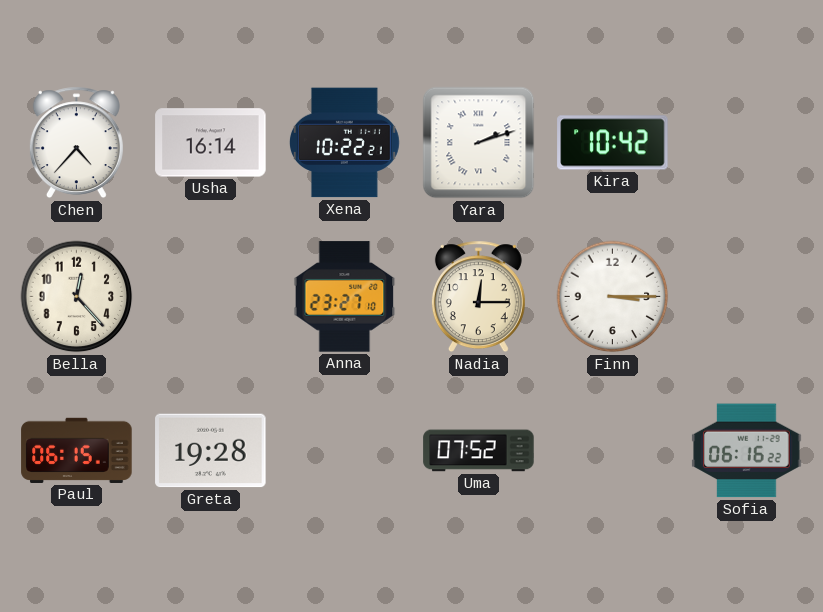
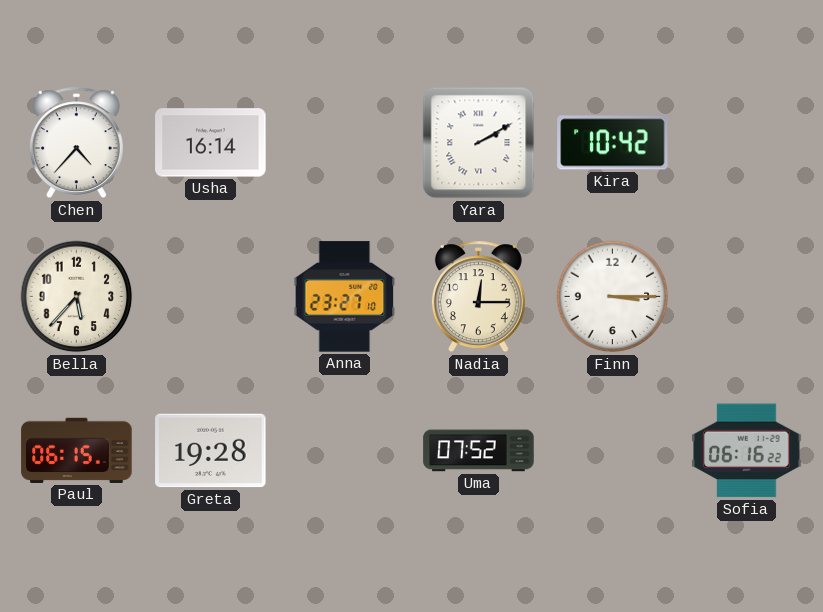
Xena: 10:22 -> none (344, 143)
Yara: 2:12 -> 2:10 (479, 143)
Bella: 12:23 -> 5:37 (77, 297)
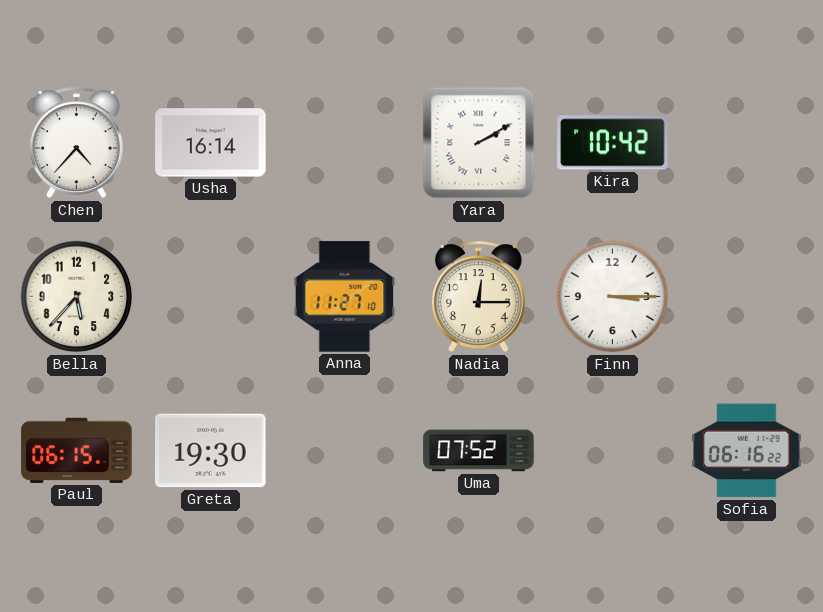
Anna: 23:27 -> 11:27 (345, 297)
Greta: 19:28 -> 19:30 (211, 451)
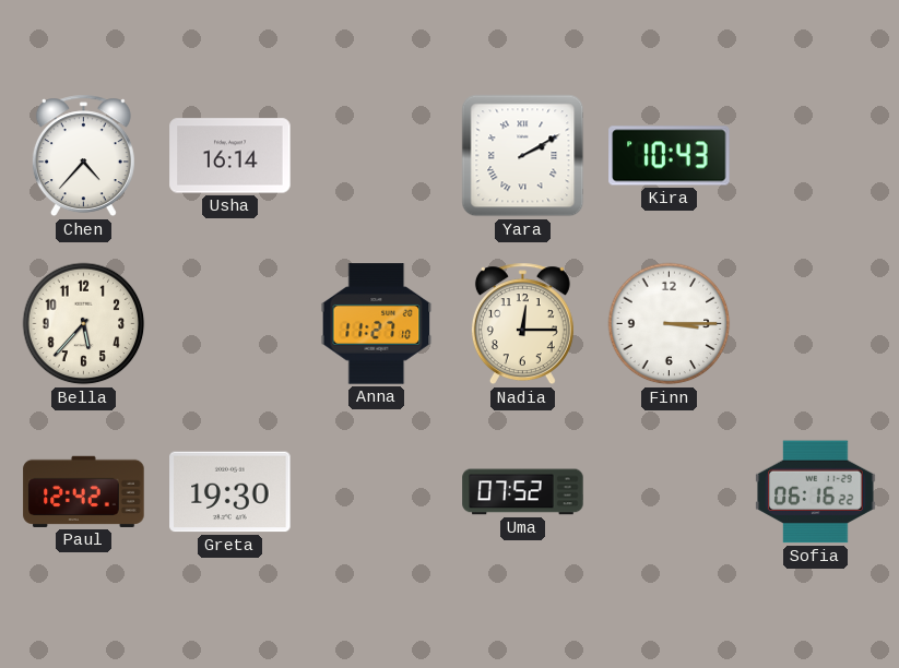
Kira: 10:42 -> 10:43 (670, 156)
Paul: 06:15 -> 12:42 (84, 491)
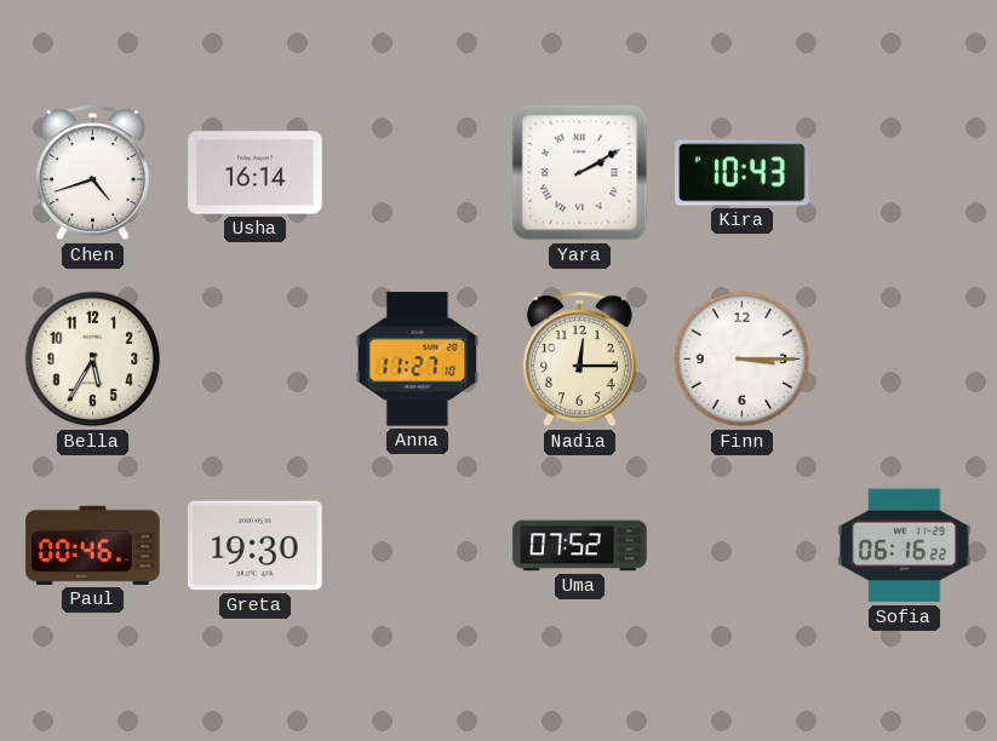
Chen: 4:37 -> 4:42 (92, 173)
Bella: 5:37 -> 5:35 (93, 360)
Paul: 12:42 -> 00:46 (93, 545)
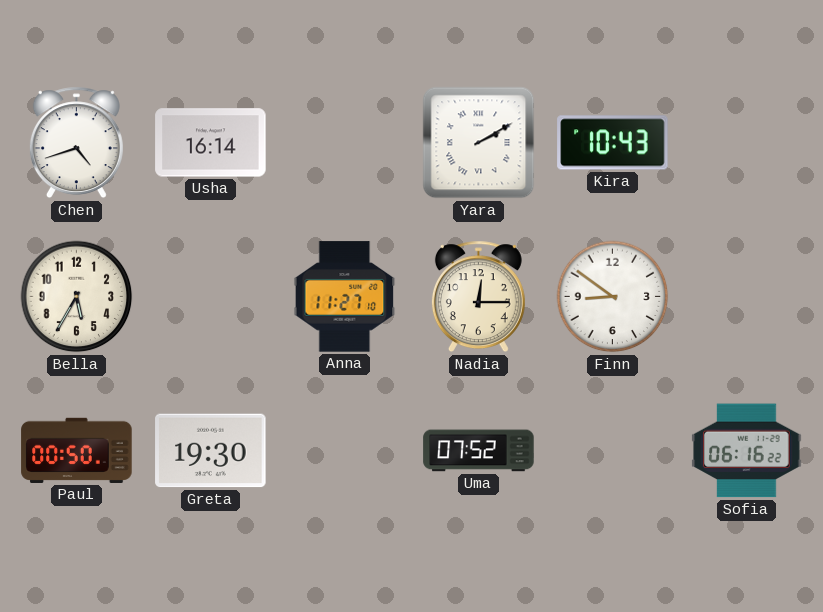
Finn: 3:15 -> 8:51 (613, 297)
Paul: 00:46 -> 00:50 (77, 450)
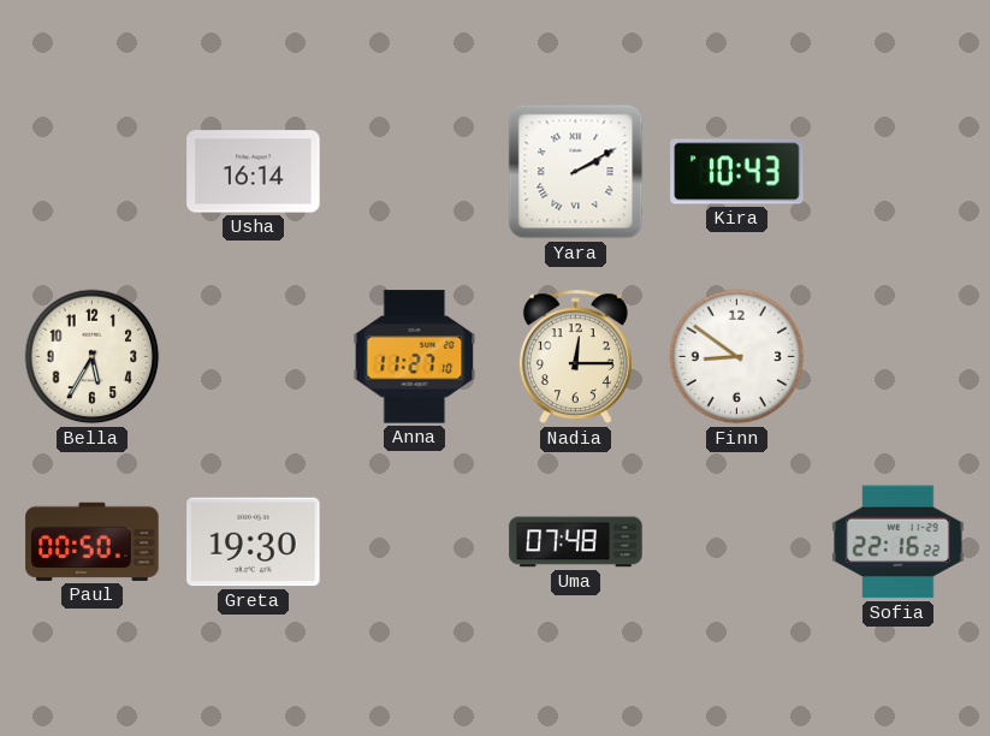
Chen: 4:42 -> none (76, 143)
Uma: 07:52 -> 07:48 (576, 542)
Sofia: 06:16 -> 22:16 (899, 542)
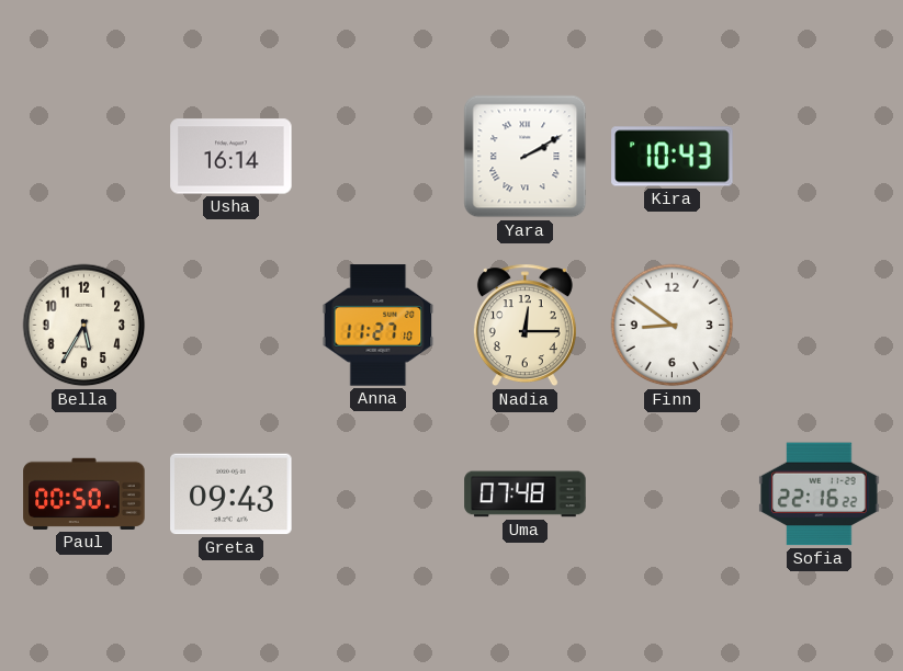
Greta: 19:30 -> 09:43 (232, 494)
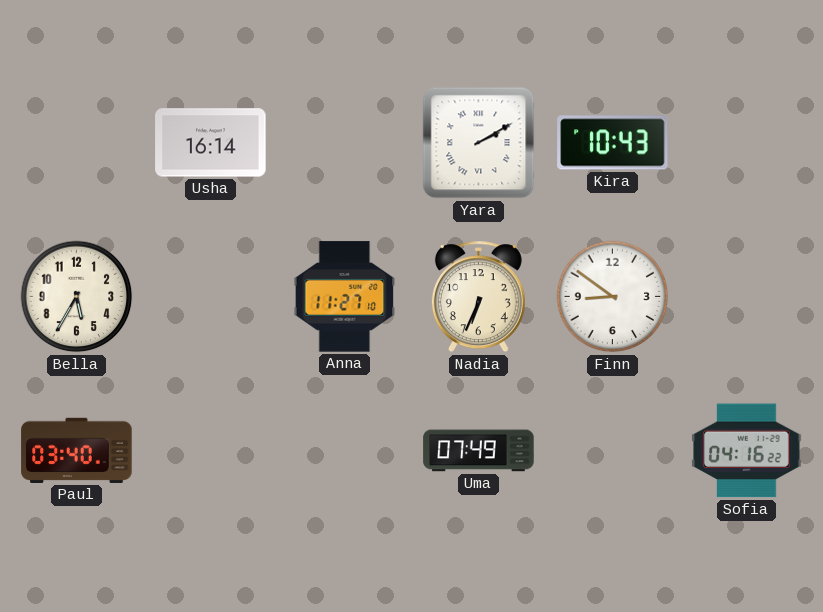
Nadia: 12:15 -> 6:34 (478, 297)
Paul: 00:50 -> 03:40 (77, 450)
Greta: 09:43 -> none (232, 494)
Uma: 07:48 -> 07:49 (479, 451)
Sofia: 22:16 -> 04:16 (747, 451)
